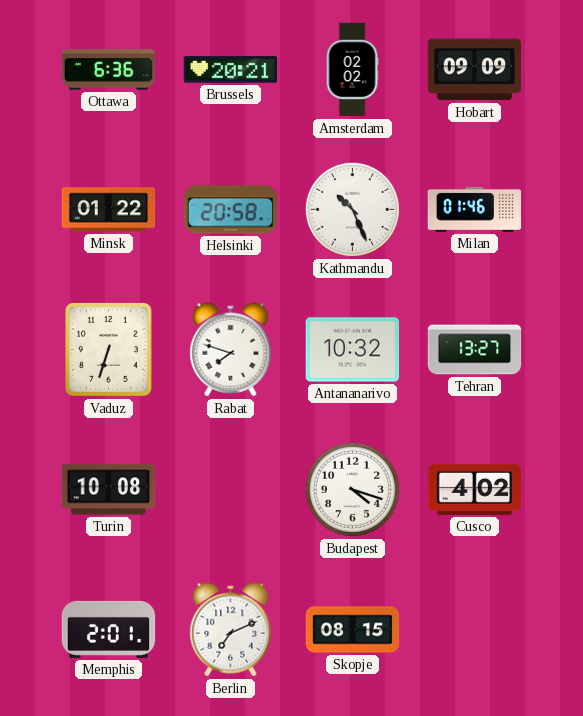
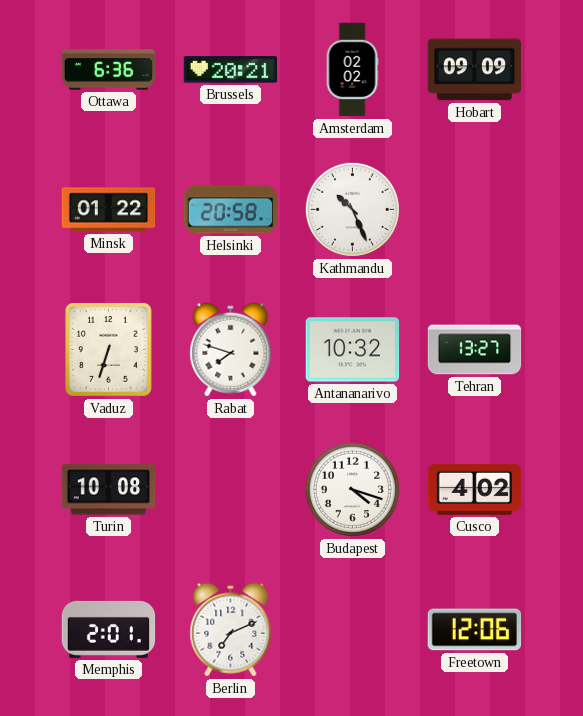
Milan: 01:46 -> none (475, 209)
Skopje: 08:15 -> none (353, 630)
Freetown: none -> 12:06 (475, 630)
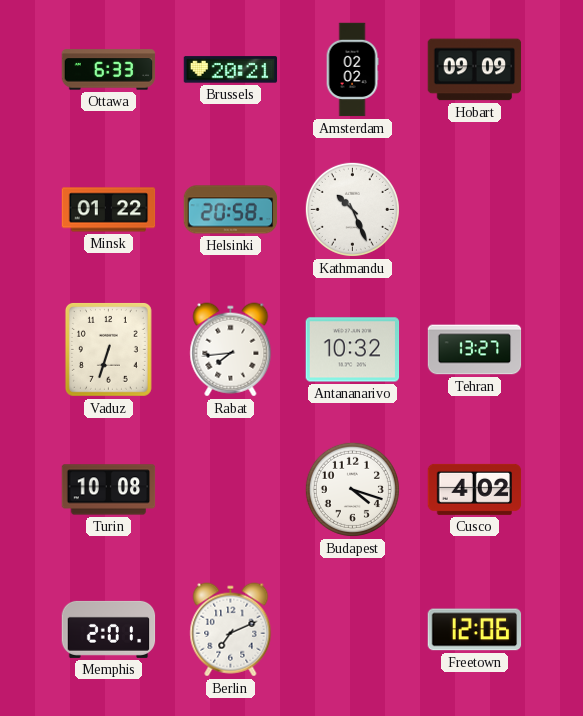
Ottawa: 6:36 -> 6:33 (109, 70)
Rabat: 7:48 -> 7:44 (231, 350)
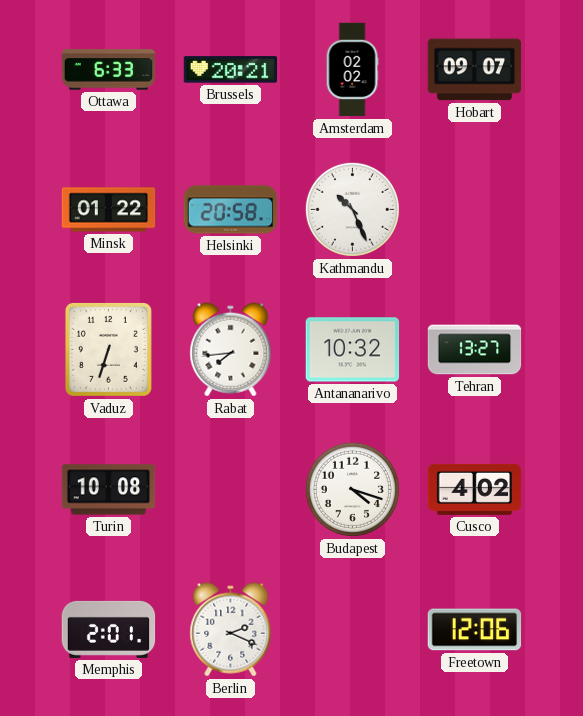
Hobart: 09:09 -> 09:07 (475, 70)
Berlin: 7:11 -> 2:19 (231, 630)
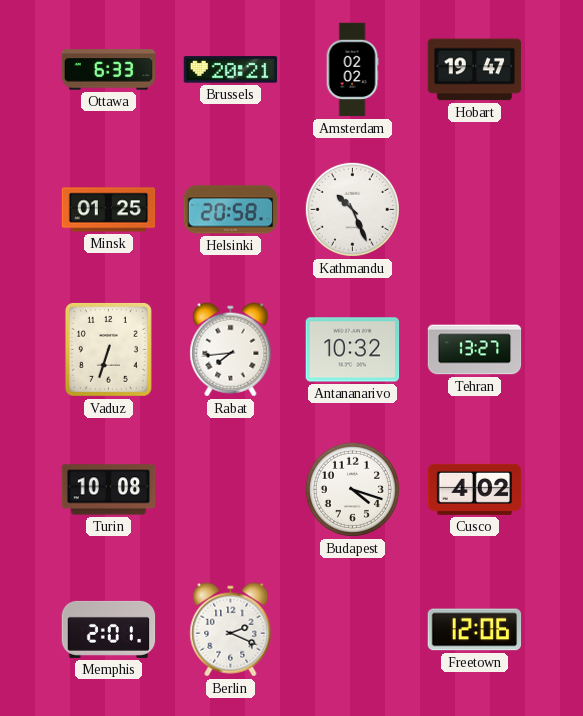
Hobart: 09:07 -> 19:47 (475, 70)
Minsk: 01:22 -> 01:25 (109, 210)
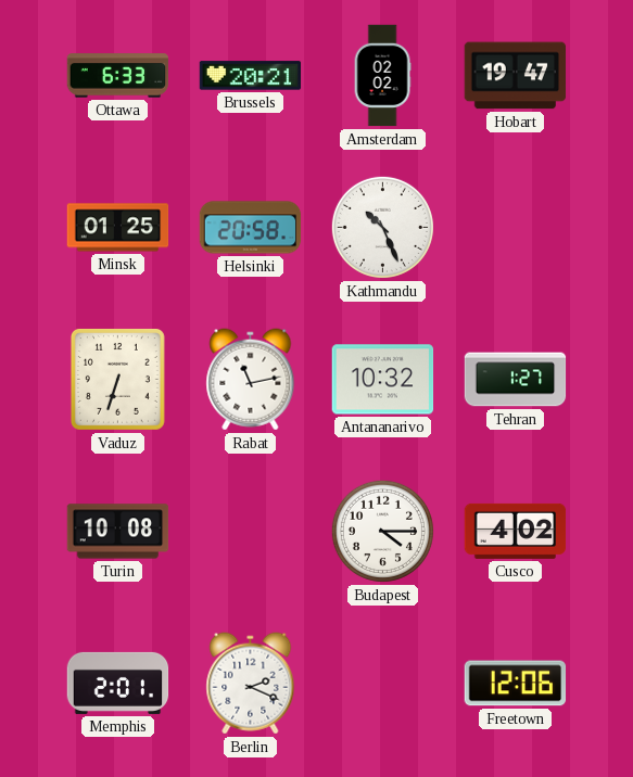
Rabat: 7:44 -> 11:13 (251, 380)
Tehran: 13:27 -> 1:27 (516, 380)
Budapest: 4:18 -> 4:15 (382, 531)
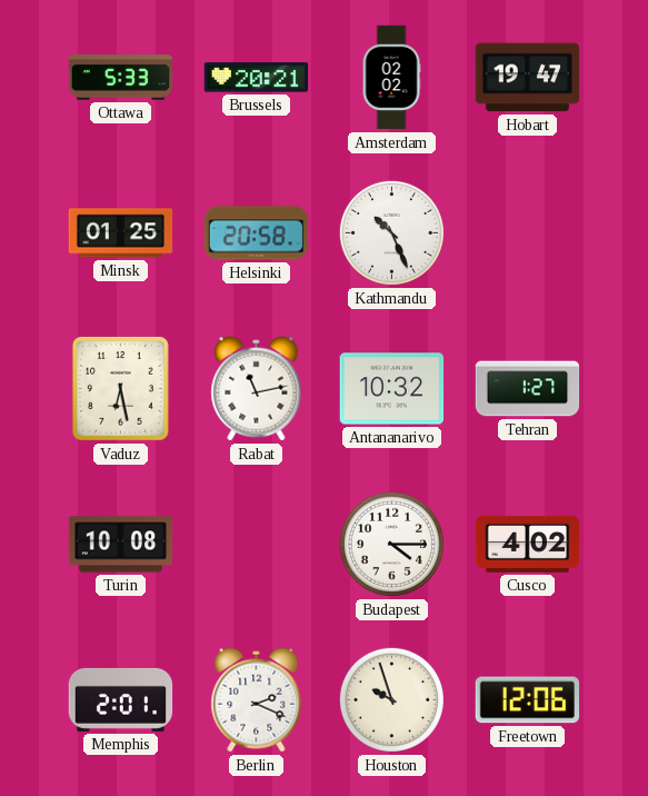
Ottawa: 6:33 -> 5:33 (121, 78)
Vaduz: 6:33 -> 6:28 (120, 388)
Houston: none -> 9:57 (391, 699)
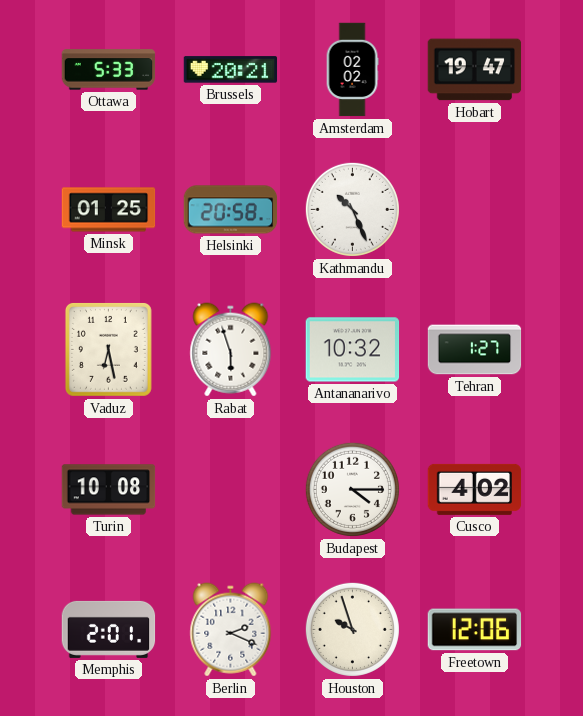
Rabat: 11:13 -> 5:57 (231, 350)
